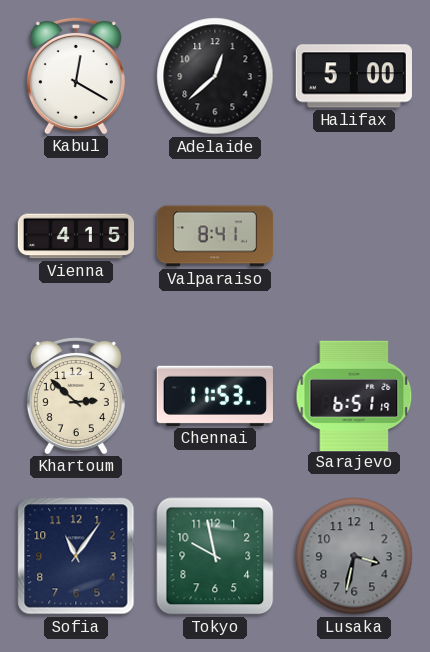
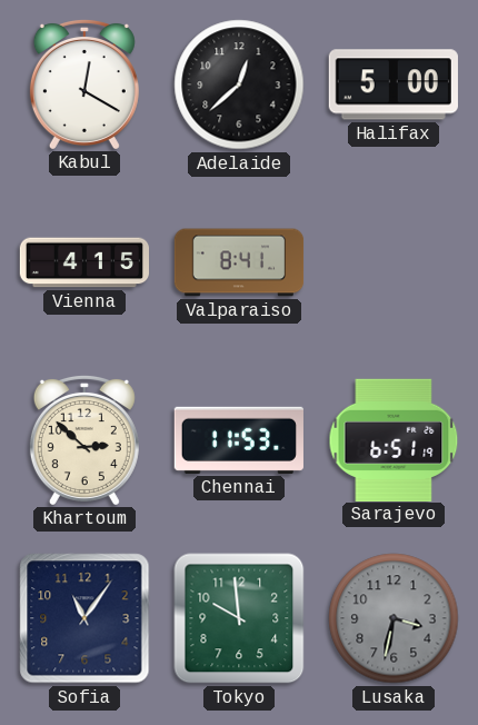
Tokyo: 9:58 -> 9:59 (239, 618)
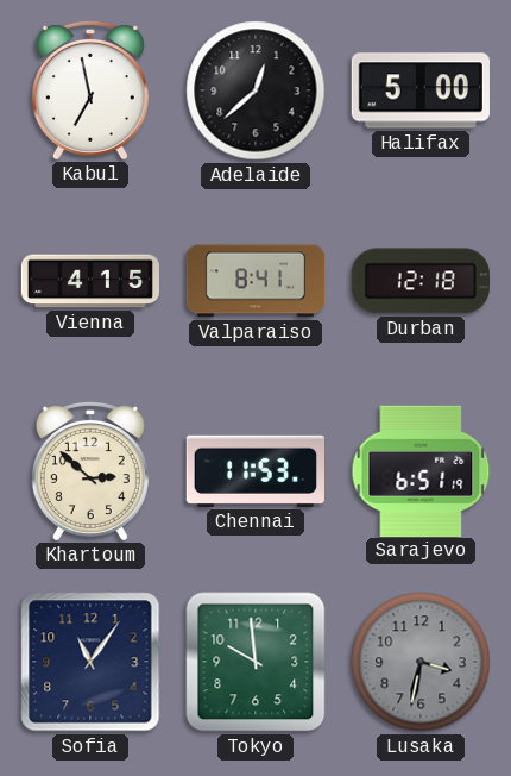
Kabul: 12:20 -> 6:58 (90, 89)
Durban: none -> 12:18 (421, 281)
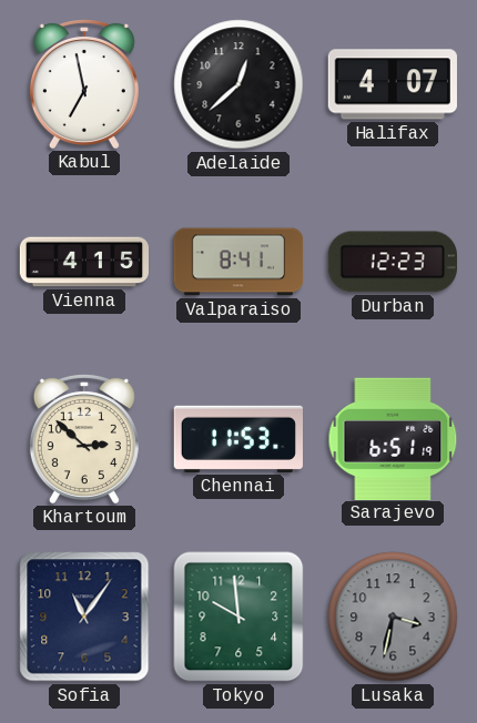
Halifax: 5:00 -> 4:07 (393, 84)
Durban: 12:18 -> 12:23 (393, 262)
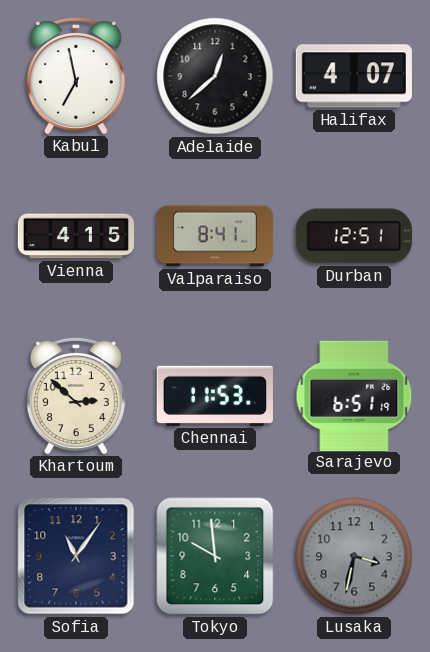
Durban: 12:23 -> 12:51 (354, 236)
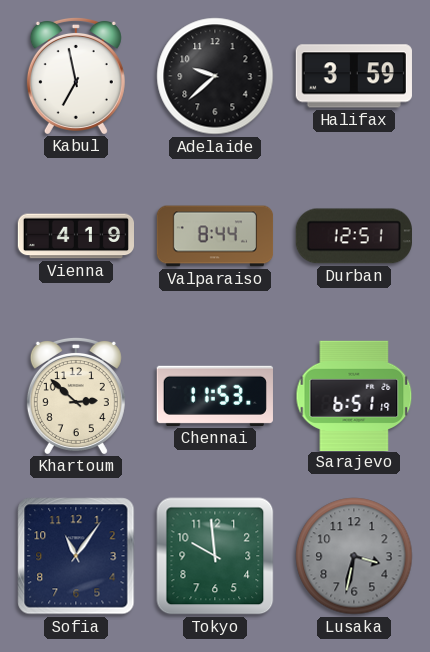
Adelaide: 12:38 -> 9:38 (215, 76)
Halifax: 4:07 -> 3:59 (354, 76)
Vienna: 4:15 -> 4:19 (76, 236)
Valparaiso: 8:41 -> 8:44 (215, 236)
